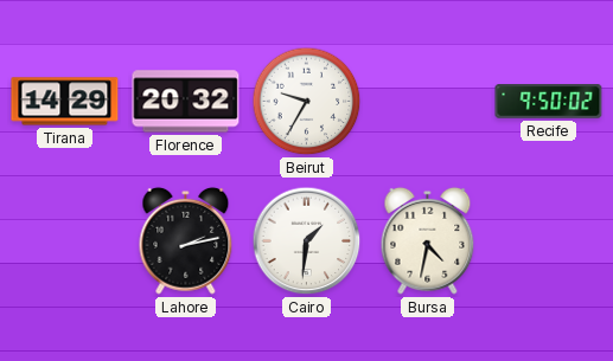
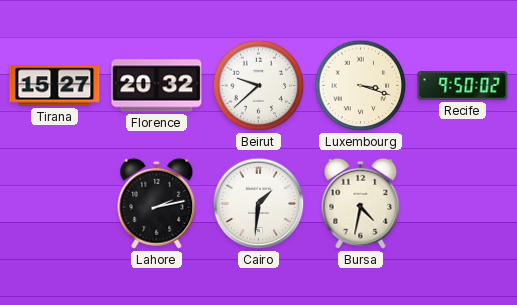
Tirana: 14:29 -> 15:27 (55, 86)
Beirut: 9:35 -> 9:38 (259, 86)
Luxembourg: none -> 3:18 (361, 86)
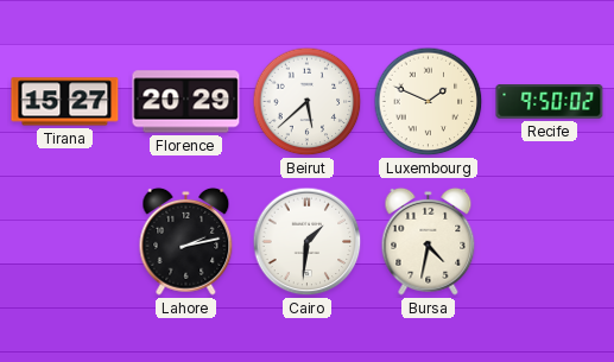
Florence: 20:32 -> 20:29 (186, 102)
Beirut: 9:38 -> 5:38 (308, 102)
Luxembourg: 3:18 -> 1:49 (429, 102)
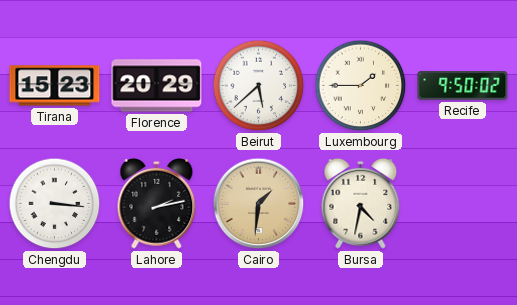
Tirana: 15:27 -> 15:23 (55, 86)
Luxembourg: 1:49 -> 1:45 (361, 86)
Chengdu: none -> 3:16 (55, 204)
Cairo dial: white -> champagne (259, 204)
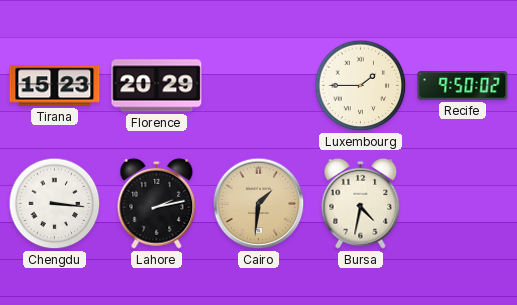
Beirut: 5:38 -> none (259, 86)
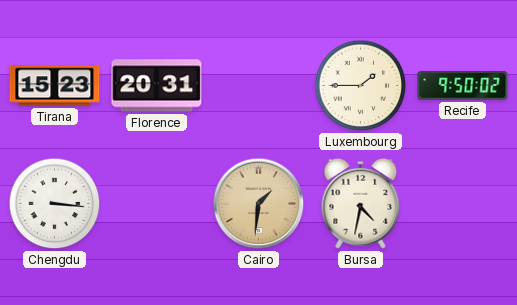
Florence: 20:29 -> 20:31 (157, 86)
Lahore: 2:13 -> none (157, 203)
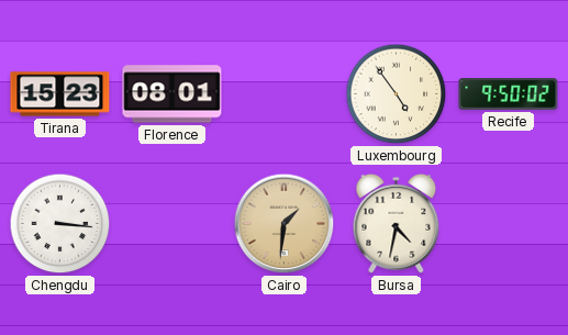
Florence: 20:31 -> 08:01 (172, 94)
Luxembourg: 1:45 -> 4:54 (397, 94)
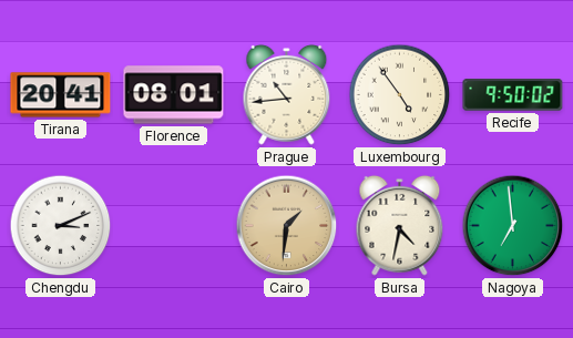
Tirana: 15:23 -> 20:41 (61, 95)
Prague: none -> 10:44 (287, 94)
Chengdu: 3:16 -> 3:11 (61, 226)
Nagoya: none -> 6:59 (513, 226)
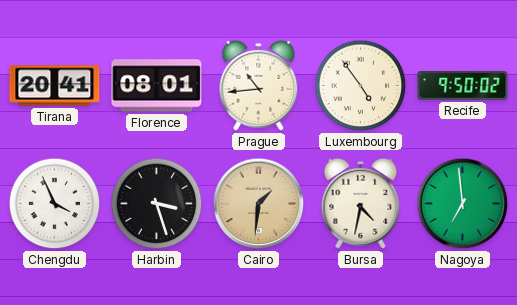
Chengdu: 3:11 -> 3:56 (55, 204)
Harbin: none -> 3:27 (157, 204)
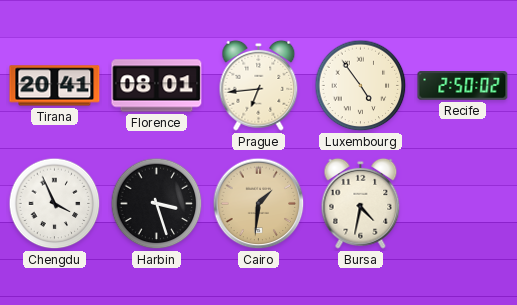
Prague: 10:44 -> 6:44 (259, 85)
Recife: 9:50 -> 2:50 (463, 86)
Nagoya: 6:59 -> none (463, 204)
